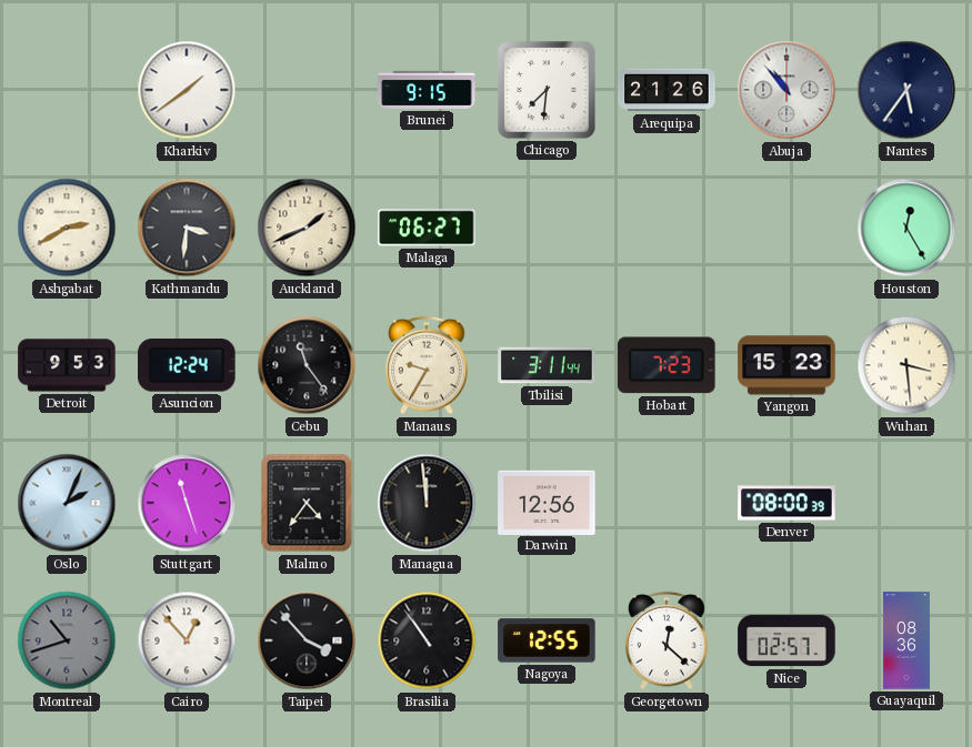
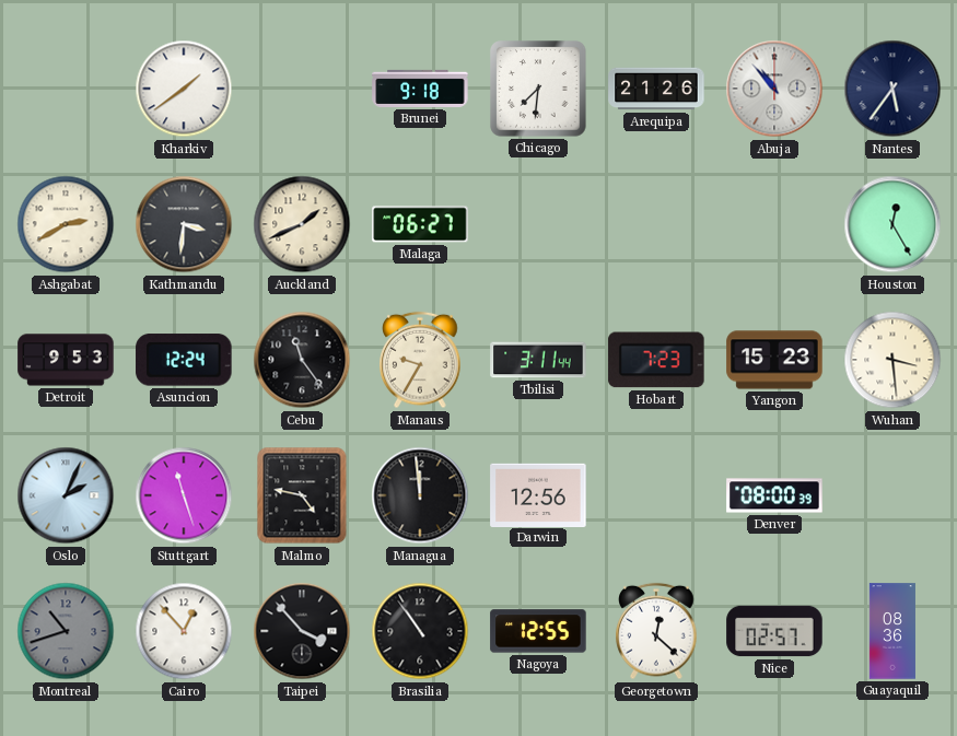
Brunei: 9:15 -> 9:18 (420, 89)
Malmo: 4:36 -> 4:47 (302, 495)
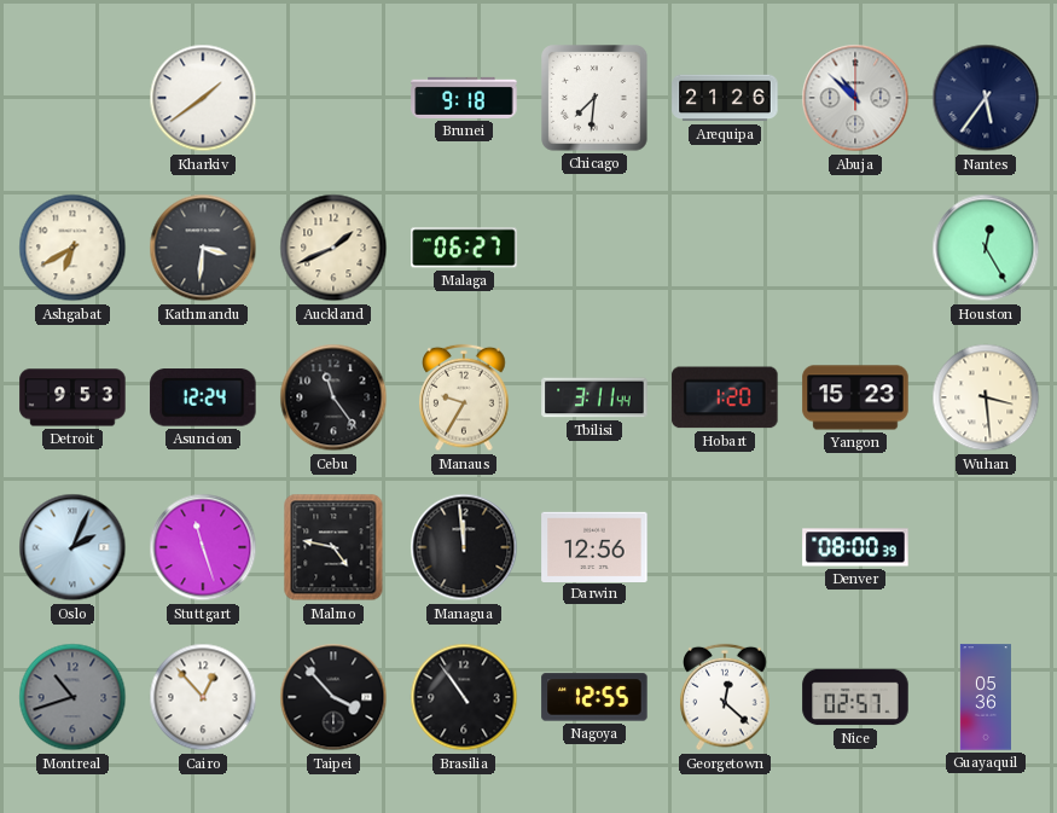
Abuja: 10:53 -> 10:52 (855, 98)
Ashgabat: 2:40 -> 6:40 (72, 248)
Hobart: 7:23 -> 1:20 (725, 397)
Guayaquil: 08:36 -> 05:36 (986, 697)
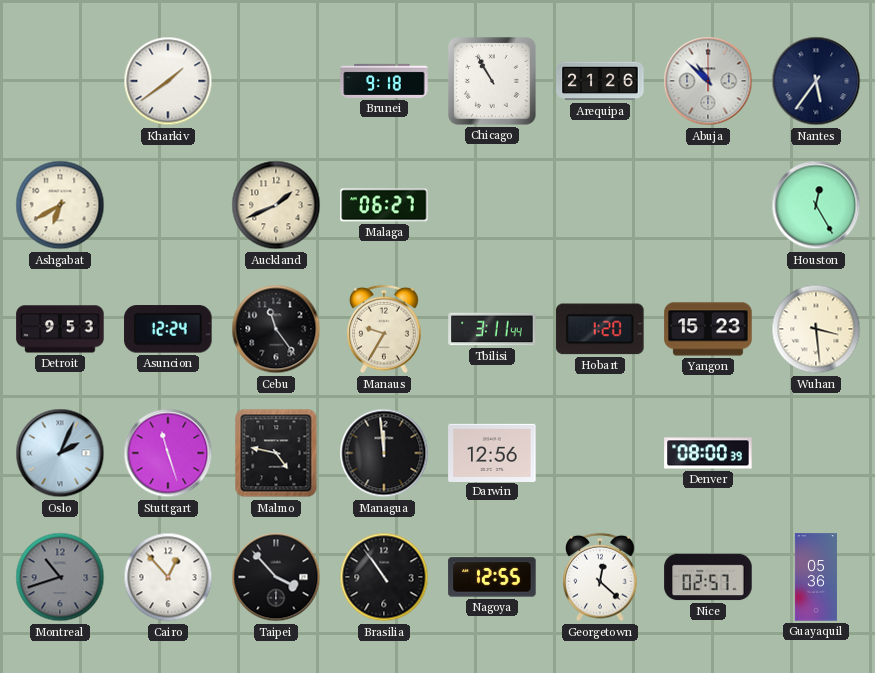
Chicago: 7:31 -> 10:55 (492, 81)
Kathmandu: 3:31 -> none (203, 248)
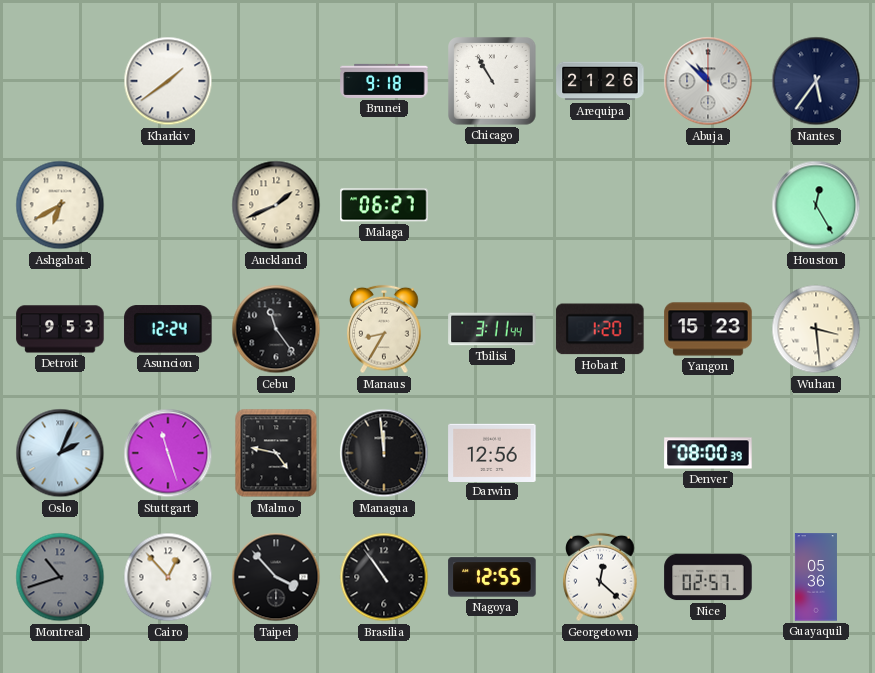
Manaus: 9:35 -> 8:35 (384, 329)
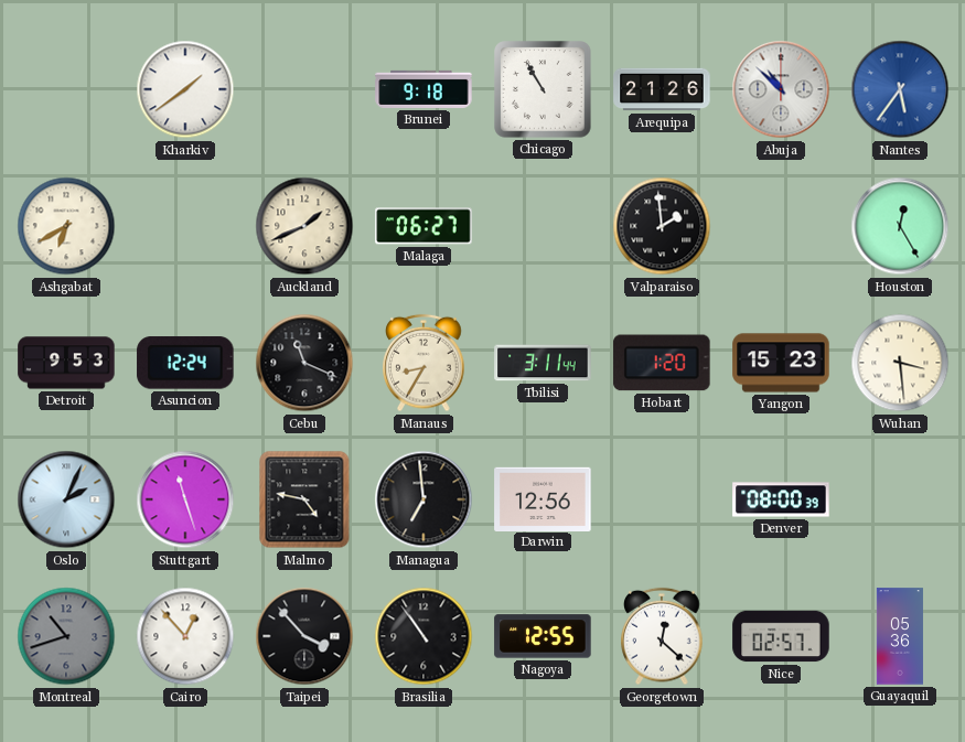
Nantes dial: navy -> blue (900, 89)
Valparaiso: none -> 1:59 (662, 226)
Cebu: 11:24 -> 11:19 (304, 363)
Managua: 11:59 -> 6:59 (423, 499)
